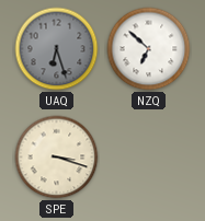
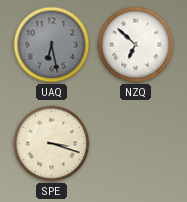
UAQ: 6:27 -> 6:28 (52, 45)
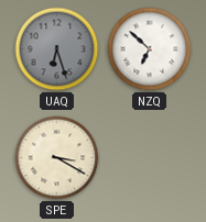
UAQ: 6:28 -> 6:27 (57, 49)
SPE: 3:18 -> 3:20 (57, 158)
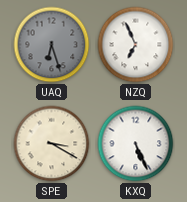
NZQ: 6:52 -> 6:56 (136, 45)
KXQ: none -> 5:26 (136, 144)
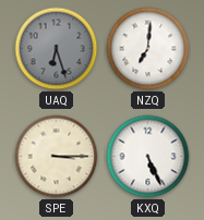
NZQ: 6:56 -> 7:01 (148, 49)
SPE: 3:20 -> 3:15 (57, 157)
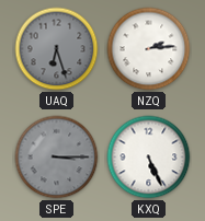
NZQ: 7:01 -> 2:14 (149, 49)
SPE dial: cream -> grey (57, 158)
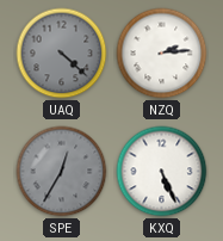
UAQ: 6:27 -> 4:22 (62, 54)
SPE: 3:15 -> 12:35 (62, 172)
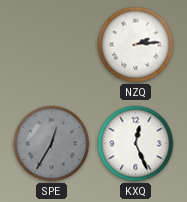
UAQ: 4:22 -> none (62, 54)
KXQ: 5:26 -> 12:26 (136, 144)
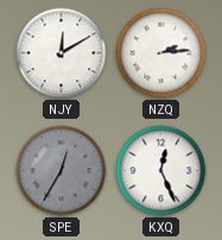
NJY: none -> 12:10 (62, 53)
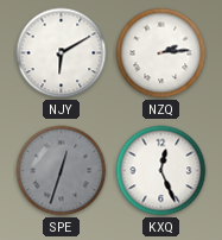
NJY: 12:10 -> 6:10 (62, 53)
SPE: 12:35 -> 12:33 (62, 171)
